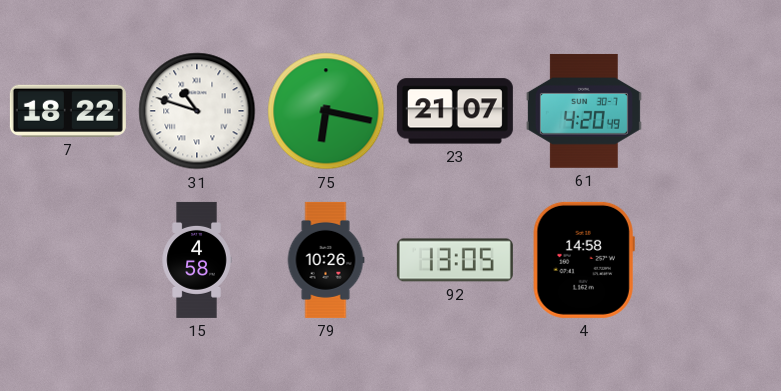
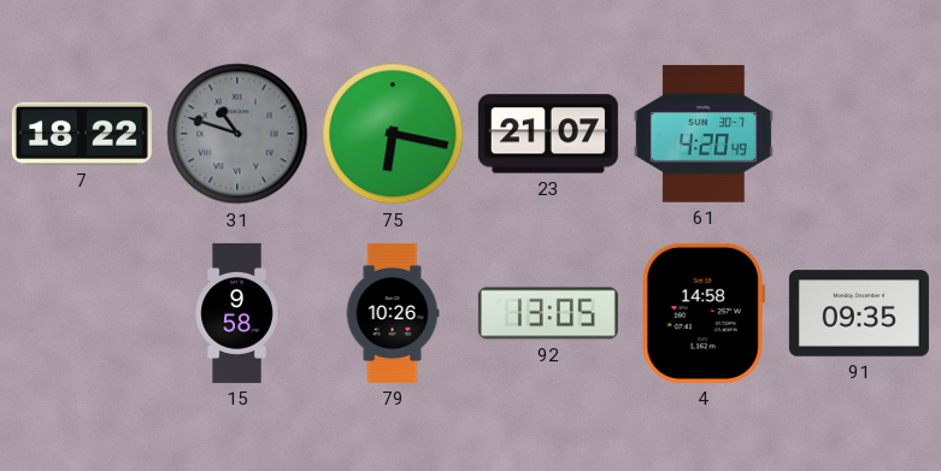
31 dial: white -> grey (237, 134)
15: 4:58 -> 9:58 (237, 313)
91: none -> 09:35 (859, 313)
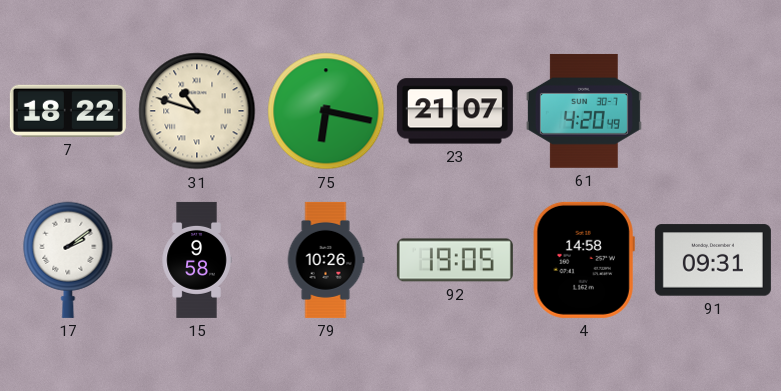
31 dial: grey -> cream (197, 111)
17: none -> 2:09 (68, 260)
92: 13:05 -> 19:05 (455, 260)
91: 09:35 -> 09:31 (713, 260)
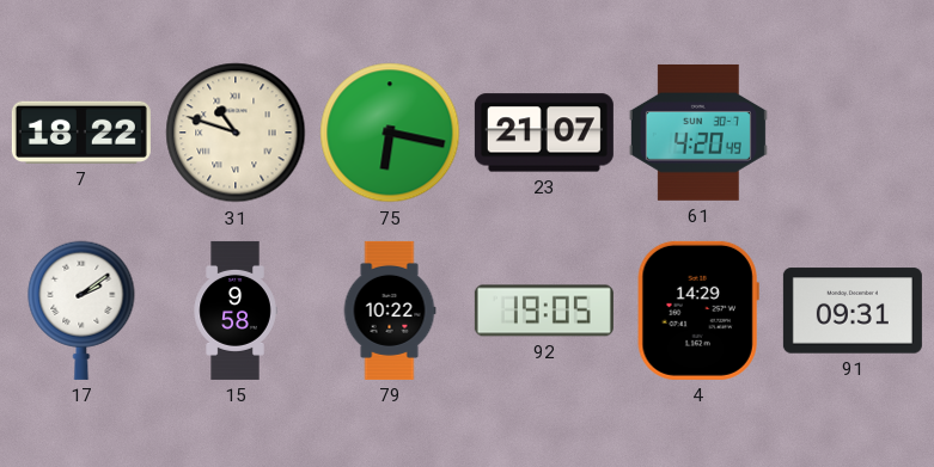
79: 10:26 -> 10:22 (390, 311)
4: 14:58 -> 14:29 (698, 311)
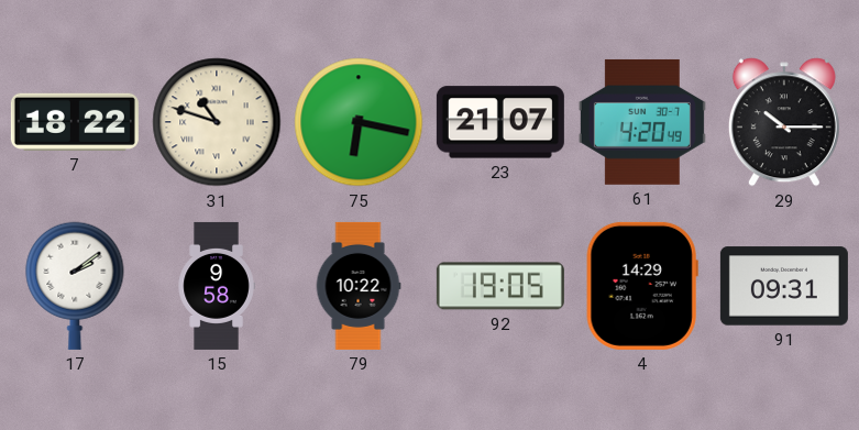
29: none -> 10:15 (784, 122)
